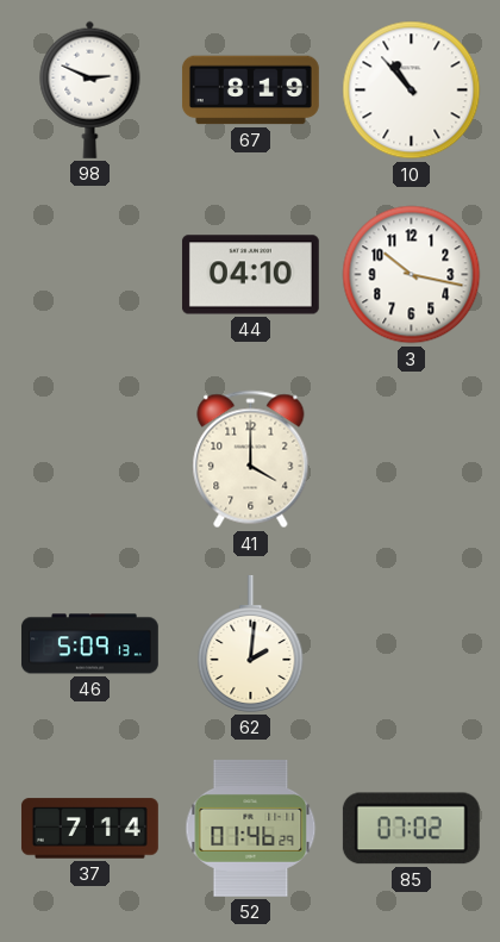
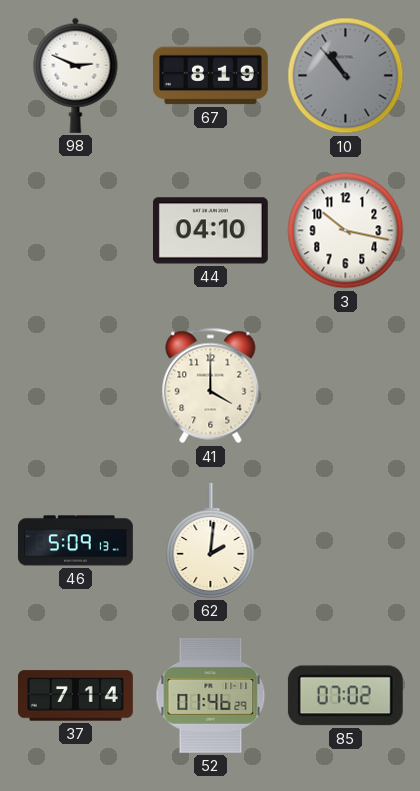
10 dial: white -> grey (346, 76)
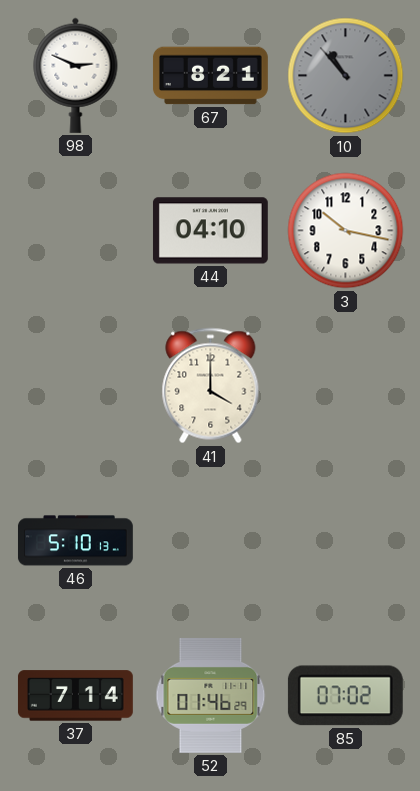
67: 8:19 -> 8:21 (210, 76)
46: 5:09 -> 5:10 (75, 541)
62: 2:01 -> none (211, 540)
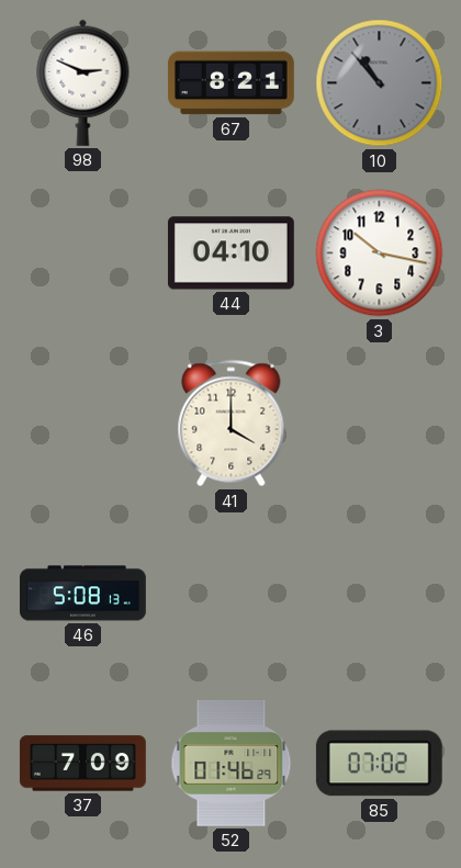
46: 5:10 -> 5:08 (82, 594)
37: 7:14 -> 7:09 (82, 764)
